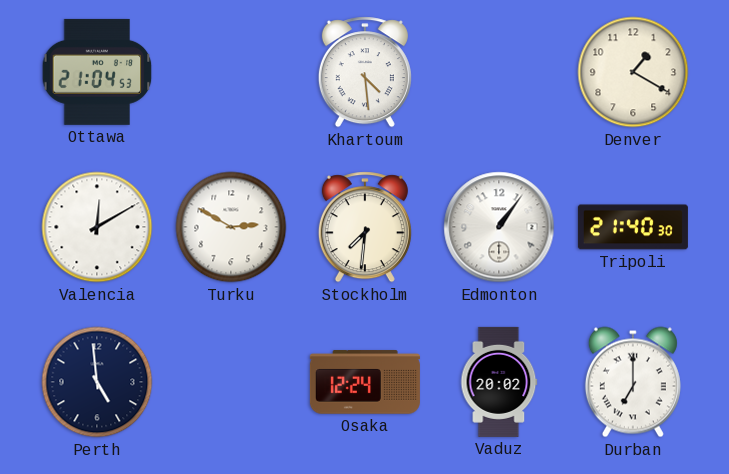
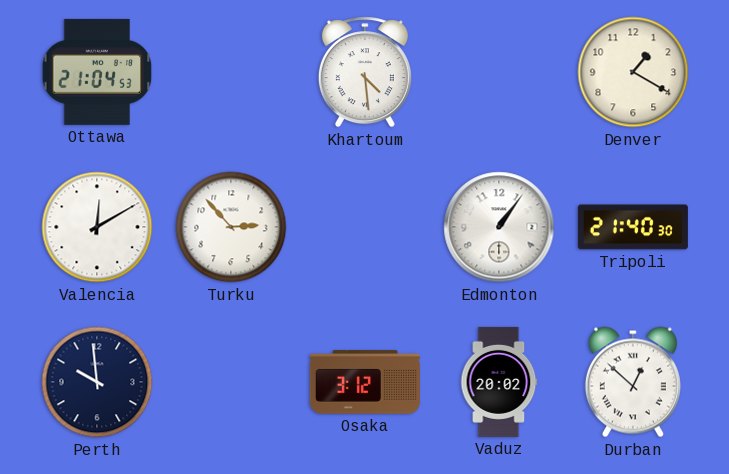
Turku: 2:50 -> 2:53 (231, 227)
Stockholm: 7:31 -> none (365, 227)
Perth: 4:59 -> 9:59 (97, 382)
Osaka: 12:24 -> 3:12 (365, 382)
Durban: 7:00 -> 12:52 (633, 382)
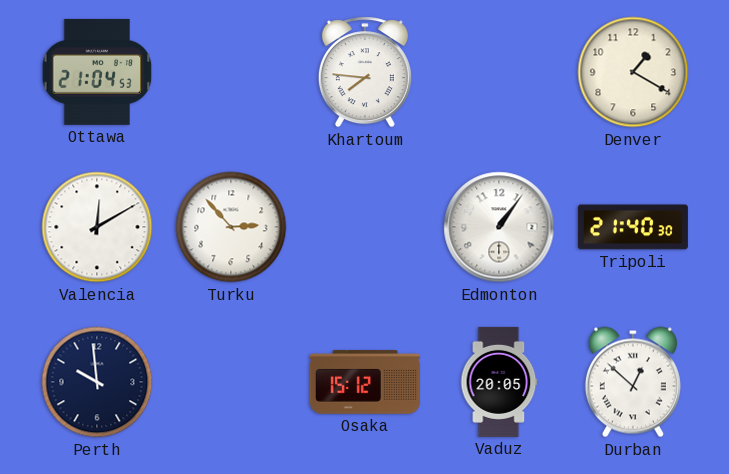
Khartoum: 4:29 -> 7:46 (365, 72)
Osaka: 3:12 -> 15:12 (365, 382)
Vaduz: 20:02 -> 20:05 (499, 382)
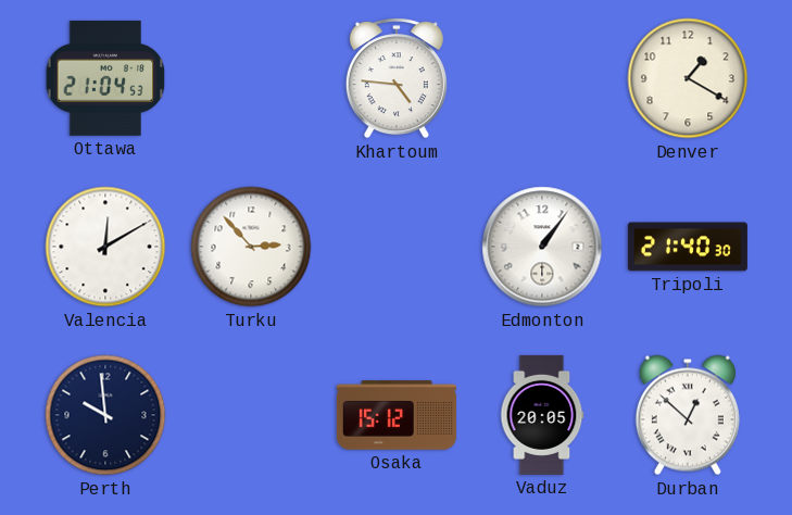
Khartoum: 7:46 -> 4:46 (397, 78)
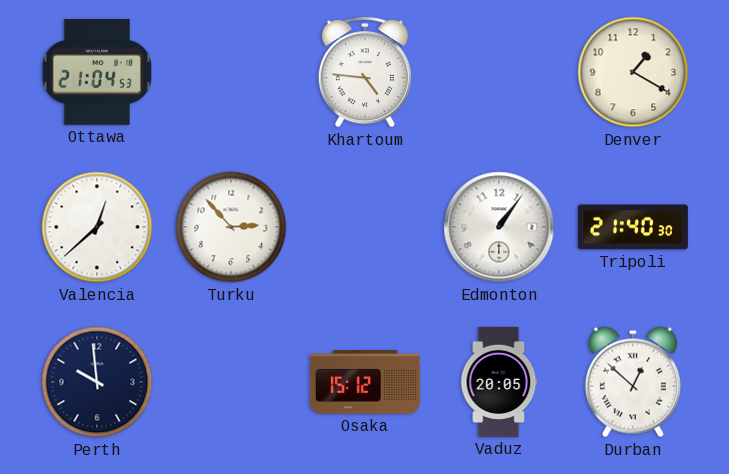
Valencia: 12:10 -> 12:38 (97, 227)
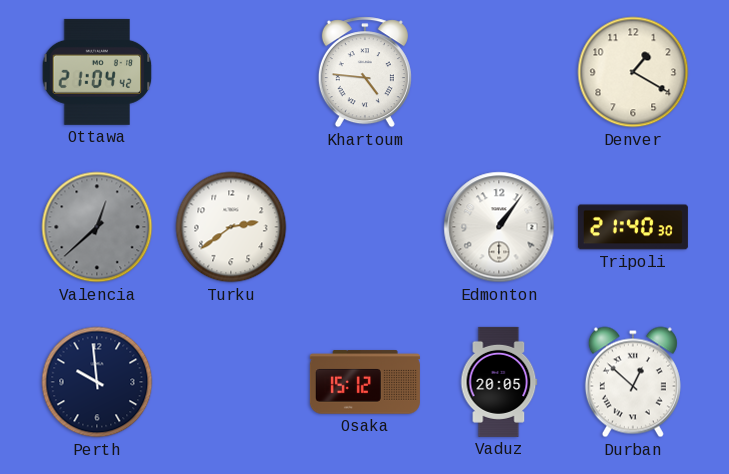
Ottawa: 21:04:53 -> 21:04:42 (97, 72)
Valencia dial: white -> grey (97, 227)
Turku: 2:53 -> 2:39 (231, 227)
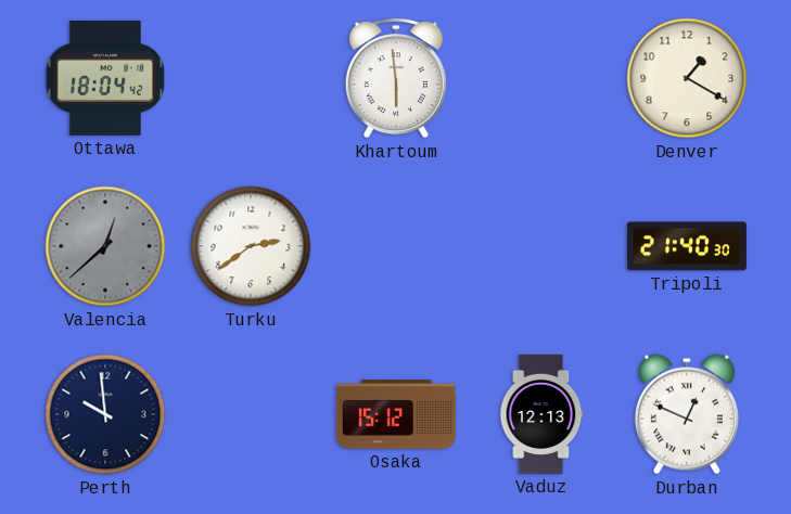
Ottawa: 21:04 -> 18:04 (105, 78)
Khartoum: 4:46 -> 5:59 (396, 78)
Edmonton: 1:06 -> none (499, 227)
Vaduz: 20:05 -> 12:13 (541, 414)
Durban: 12:52 -> 12:49 (687, 414)
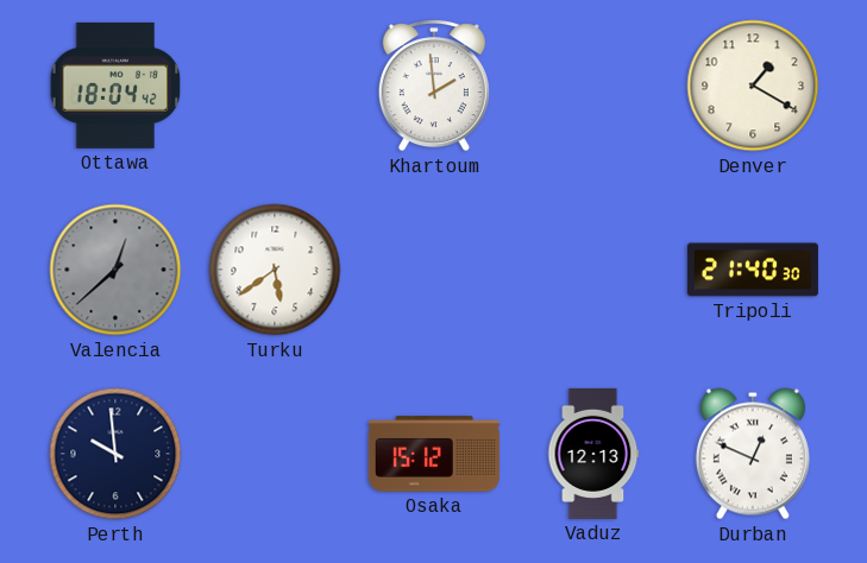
Khartoum: 5:59 -> 1:59 (434, 86)
Turku: 2:39 -> 5:39 (275, 270)
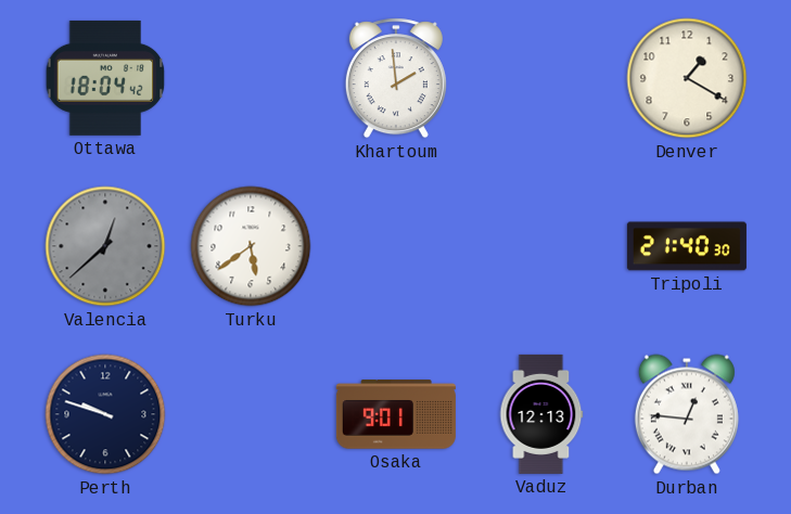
Perth: 9:59 -> 9:48 (105, 414)
Osaka: 15:12 -> 9:01 (396, 414)
Durban: 12:49 -> 12:46 (687, 414)
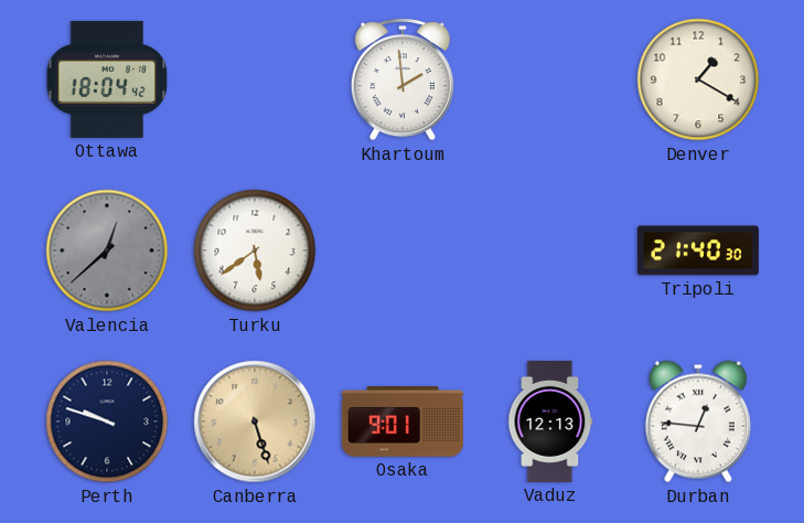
Canberra: none -> 5:27 (255, 421)
